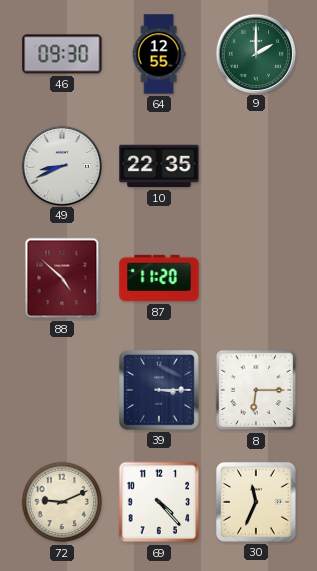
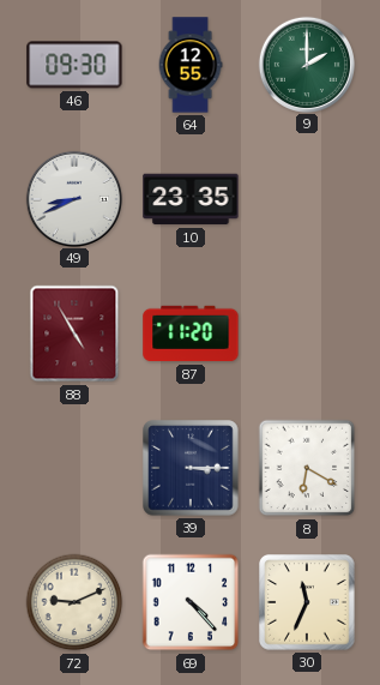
10: 22:35 -> 23:35 (191, 199)
88: 4:52 -> 4:55 (74, 334)
8: 6:15 -> 6:20 (307, 468)
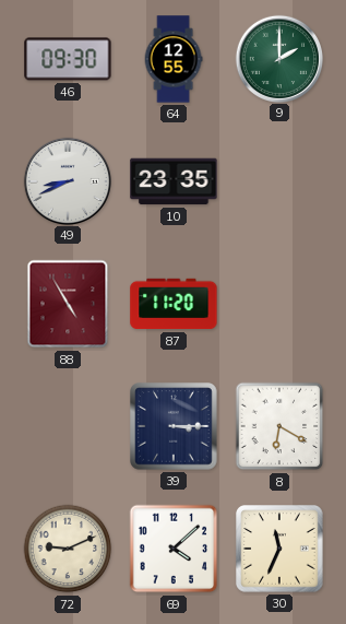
69: 4:23 -> 4:08 (174, 549)
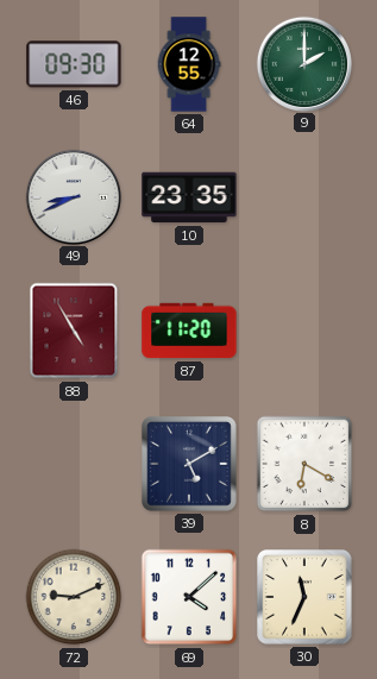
39: 3:15 -> 5:10 (189, 464)
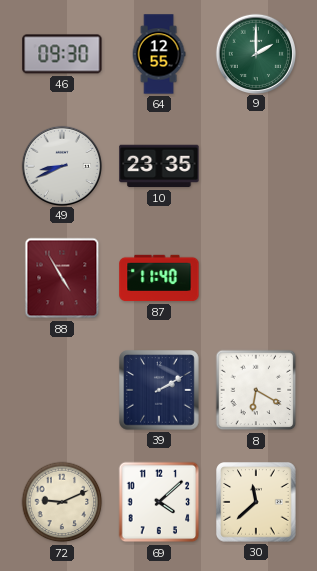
87: 11:20 -> 11:40 (159, 278)
39: 5:10 -> 2:10 (159, 390)
30: 11:34 -> 11:38 (256, 502)
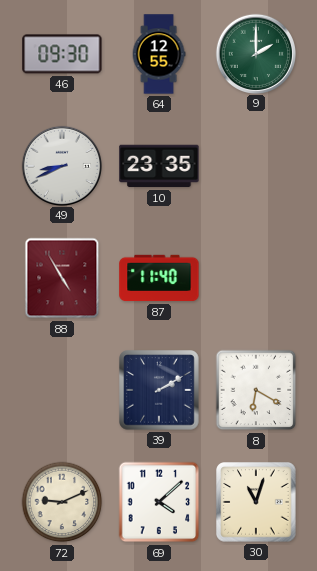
30: 11:38 -> 11:03 (256, 502)
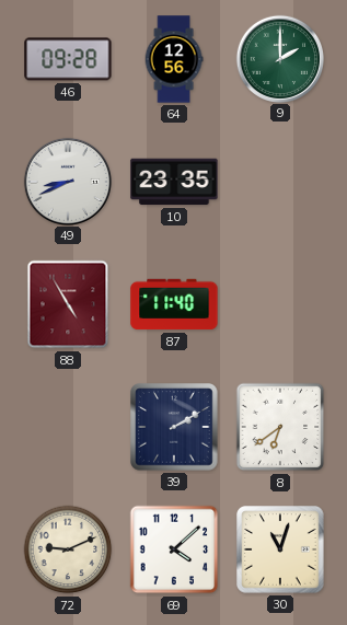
46: 09:30 -> 09:28 (68, 59)
64: 12:55 -> 12:56 (174, 59)
8: 6:20 -> 6:39 (280, 427)
